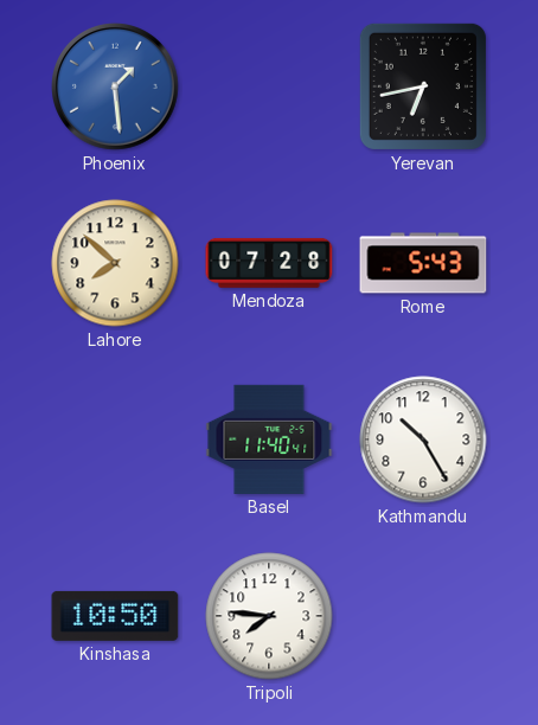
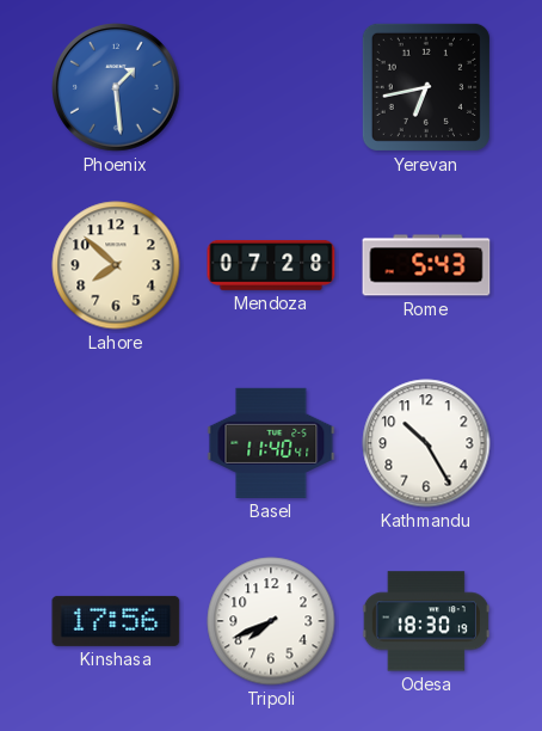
Kinshasa: 10:50 -> 17:56 (116, 621)
Tripoli: 7:46 -> 7:41 (271, 621)
Odesa: none -> 18:30 (426, 621)
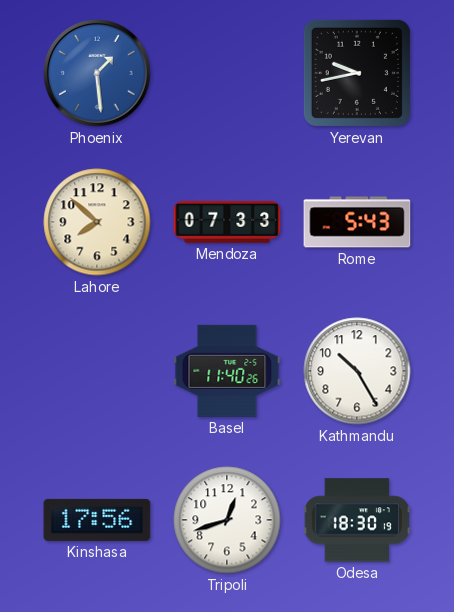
Yerevan: 6:43 -> 9:43 (357, 73)
Mendoza: 07:28 -> 07:33 (227, 222)
Basel: 11:40:41 -> 11:40:26 (227, 371)
Tripoli: 7:41 -> 12:42 (227, 520)
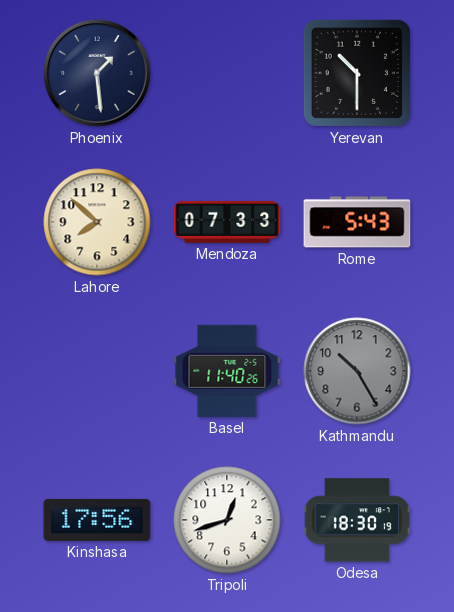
Phoenix dial: blue -> navy (98, 74)
Yerevan: 9:43 -> 10:30 (357, 73)
Kathmandu dial: white -> grey (357, 371)
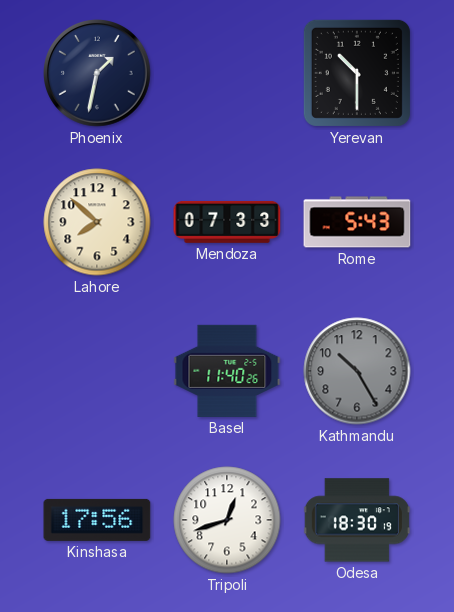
Phoenix: 1:29 -> 1:32 (98, 74)
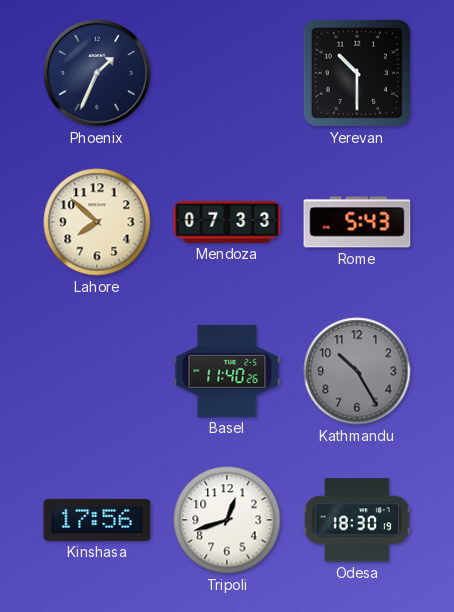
Phoenix: 1:32 -> 1:34 (98, 74)
